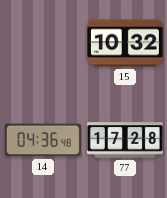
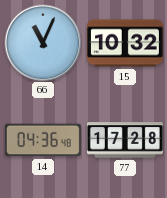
66: none -> 11:04 (43, 43)
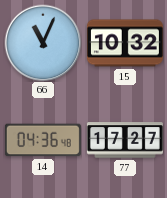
77: 17:28 -> 17:27 (125, 140)
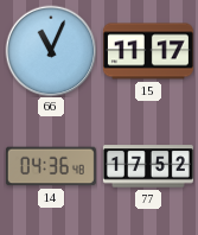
15: 10:32 -> 11:17 (148, 51)
77: 17:27 -> 17:52 (148, 166)
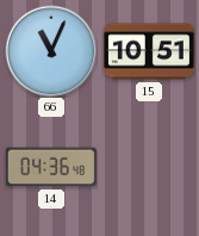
15: 11:17 -> 10:51 (149, 51)
77: 17:52 -> none (148, 166)
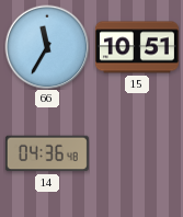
66: 11:04 -> 11:35 (47, 47)
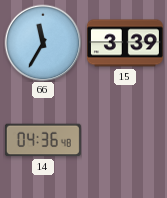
15: 10:51 -> 3:39 (125, 43)
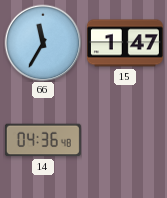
15: 3:39 -> 1:47 (125, 43)
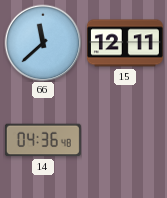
66: 11:35 -> 11:38 (43, 43)
15: 1:47 -> 12:11 (125, 43)
